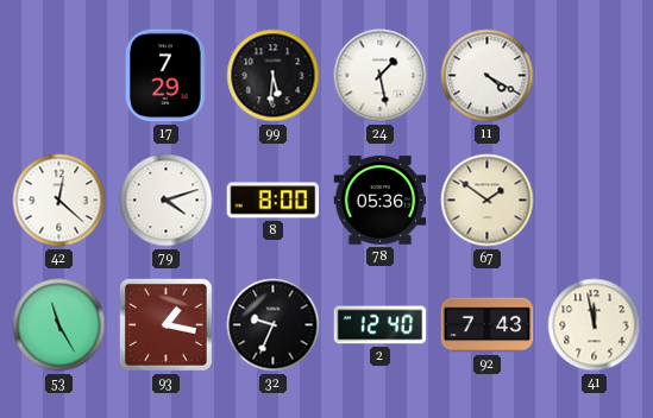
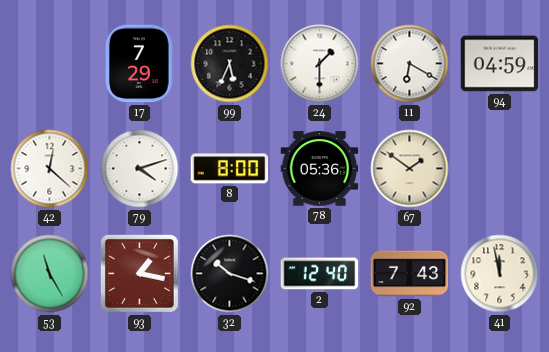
99: 5:31 -> 5:34 (230, 64)
24: 1:28 -> 1:30 (320, 64)
11: 4:20 -> 6:20 (410, 64)
94: none -> 04:59 (500, 64)
32: 9:34 -> 10:18 (230, 274)
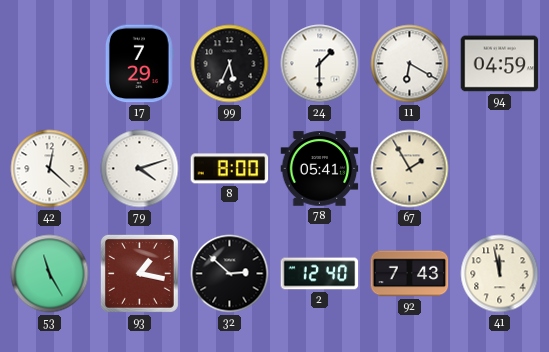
78: 05:36 -> 05:41 (320, 169)
67: 1:51 -> 1:55 (410, 169)
32: 10:18 -> 2:52 (230, 274)
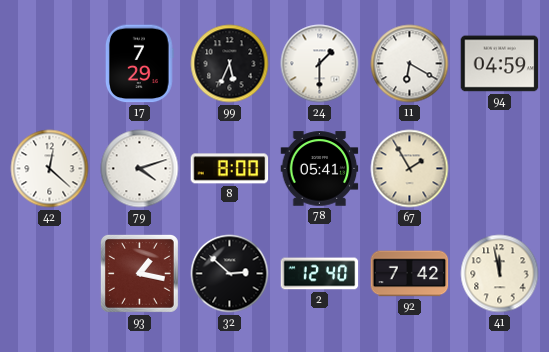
53: 11:25 -> none (50, 274)
92: 7:43 -> 7:42 (410, 274)
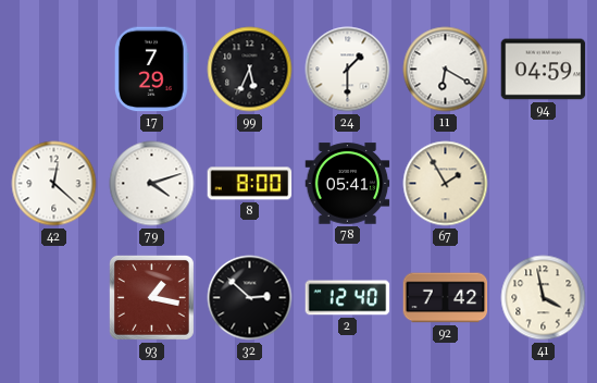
41: 11:58 -> 3:58 (544, 298)
